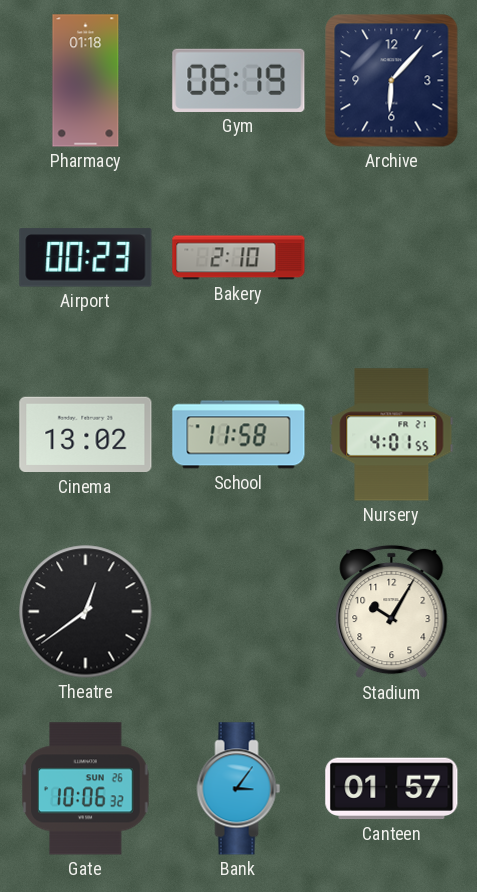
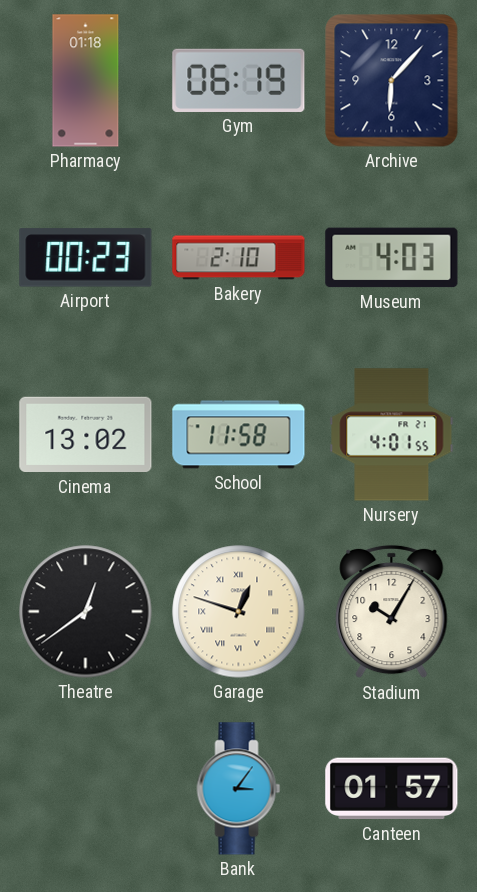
Museum: none -> 4:03 (392, 258)
Garage: none -> 12:48 (239, 612)
Gate: 10:06 -> none (86, 789)
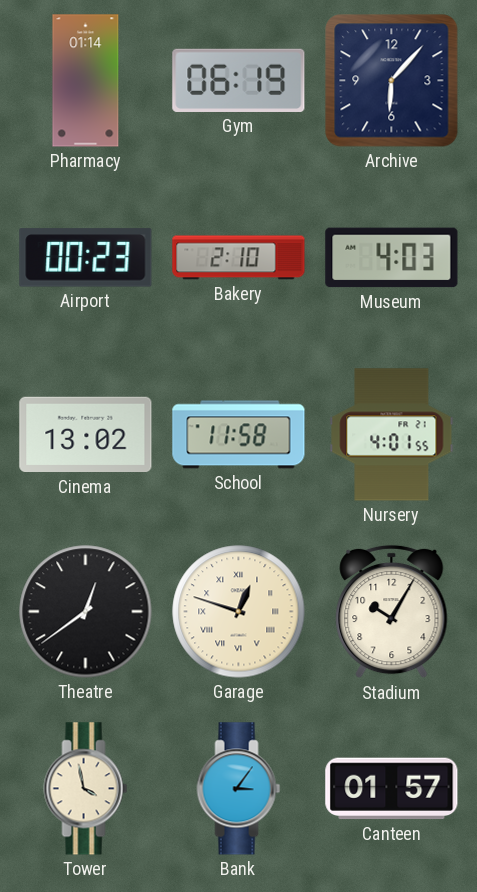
Pharmacy: 01:18 -> 01:14 (86, 81)
Tower: none -> 3:58 (86, 789)
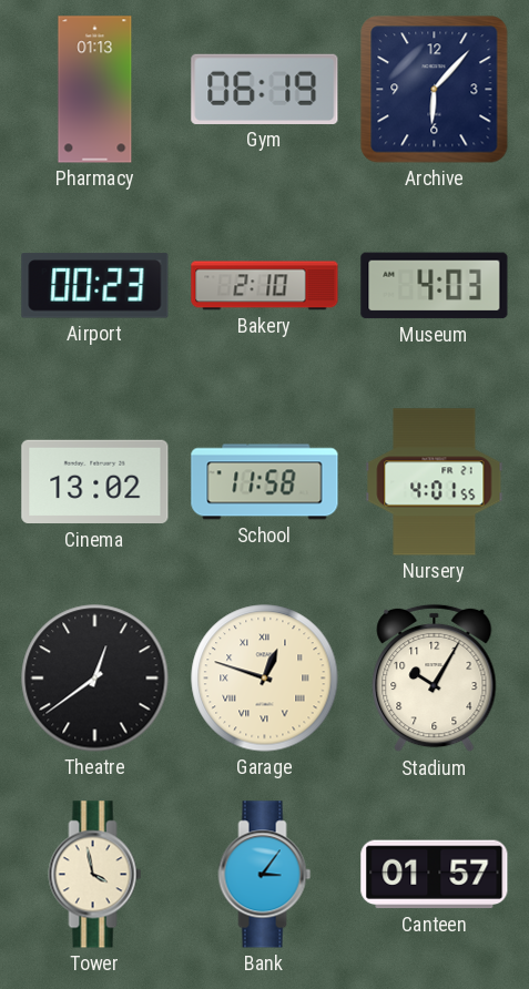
Pharmacy: 01:14 -> 01:13 (95, 90)
